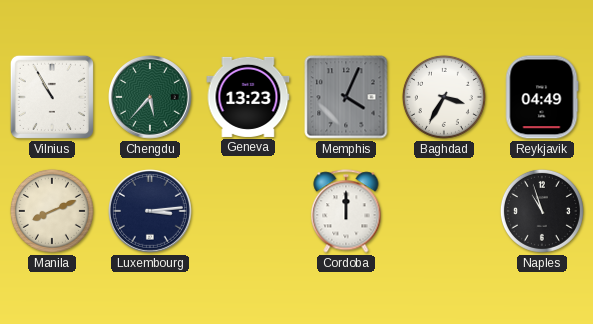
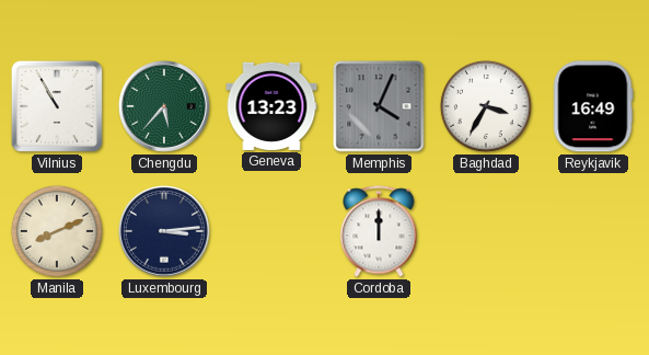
Reykjavik: 04:49 -> 16:49 (593, 106)
Naples: 10:57 -> none (542, 211)
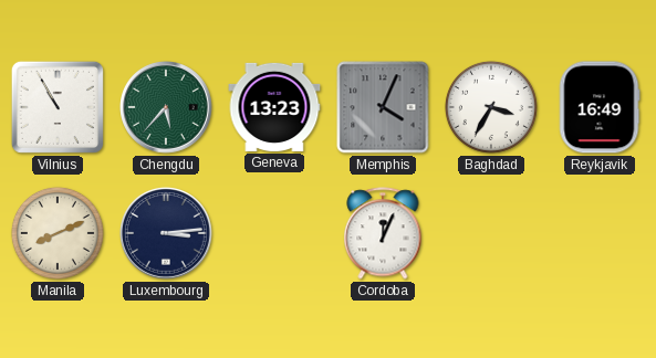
Cordoba: 12:00 -> 12:04 (383, 233)
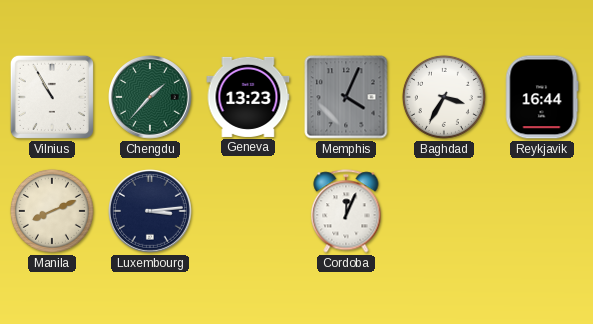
Chengdu: 5:37 -> 1:37 (151, 98)
Reykjavik: 16:49 -> 16:44 (542, 97)
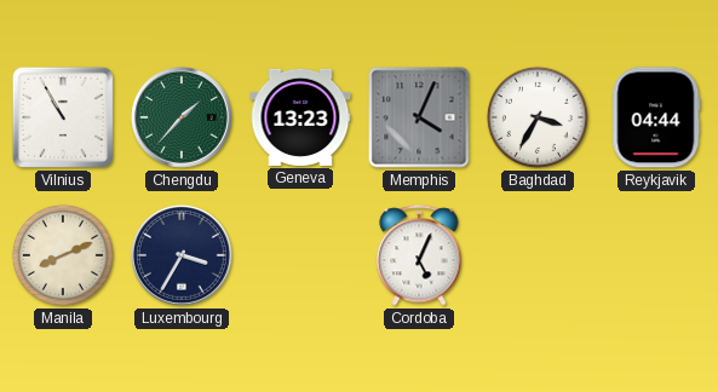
Reykjavik: 16:44 -> 04:44 (656, 117)
Luxembourg: 3:14 -> 3:35 (183, 256)
Cordoba: 12:04 -> 5:04 (419, 255)
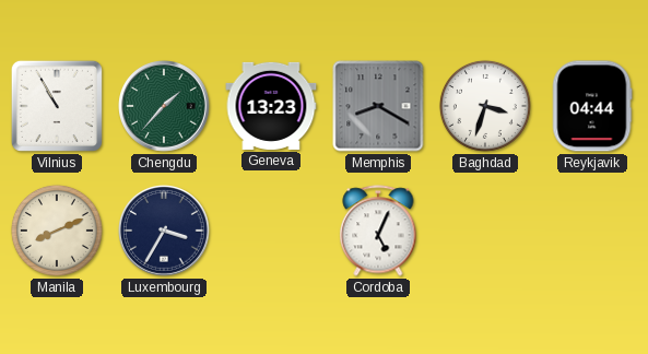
Memphis: 4:04 -> 8:20 (378, 106)
Baghdad: 3:35 -> 3:33 (485, 106)
